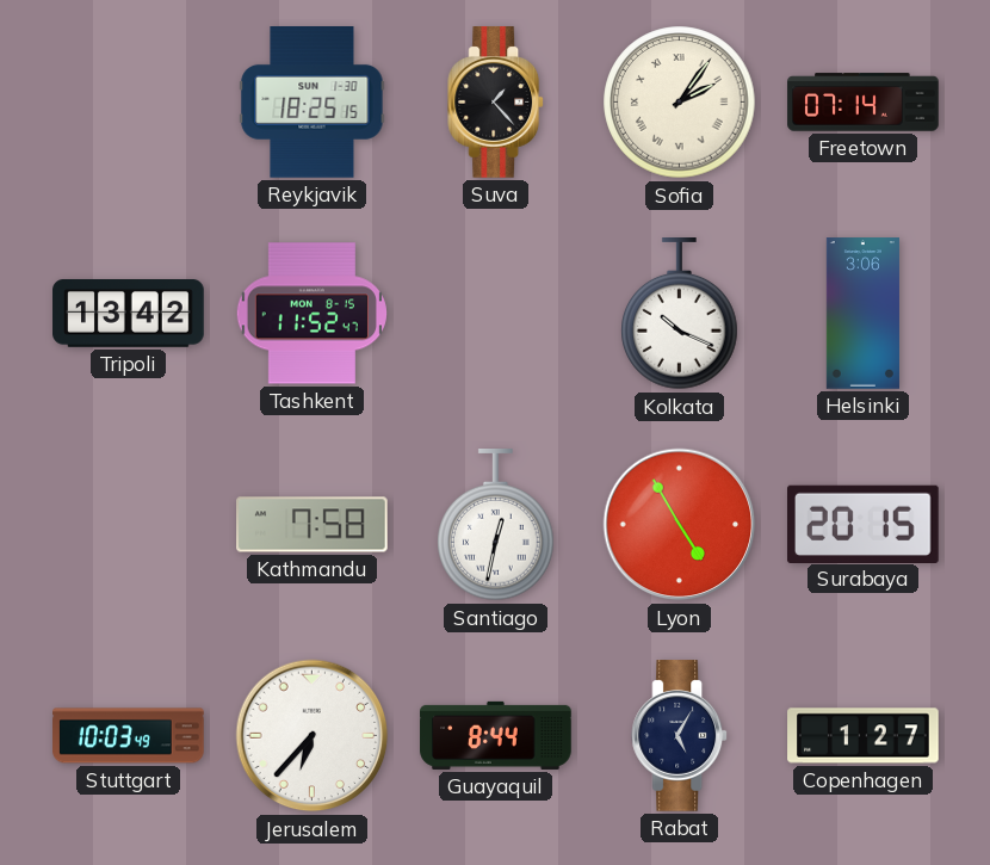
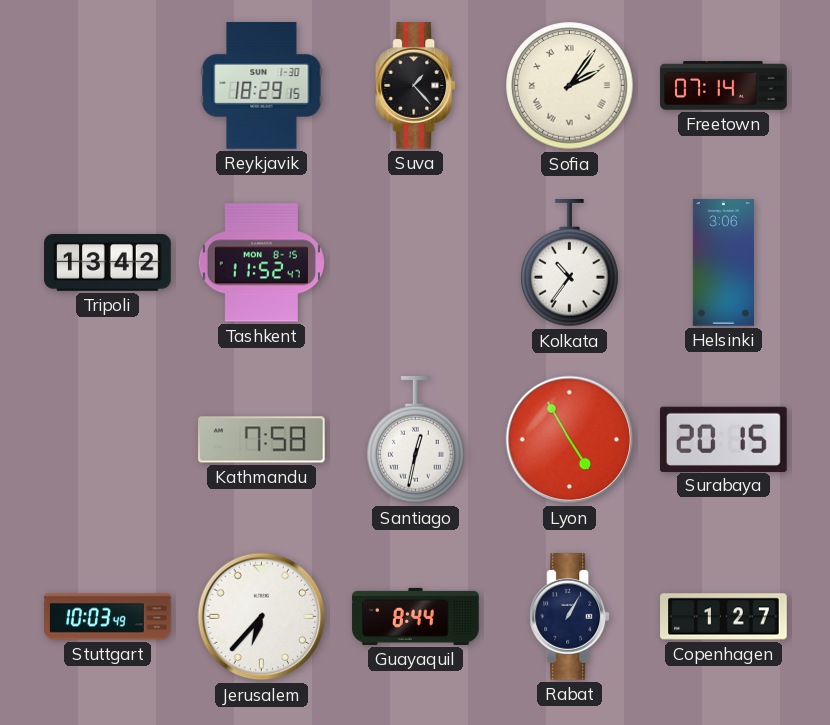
Reykjavik: 18:25 -> 18:29 (262, 86)
Kolkata: 10:19 -> 10:36 (570, 263)
Rabat: 5:05 -> 1:05 (570, 617)
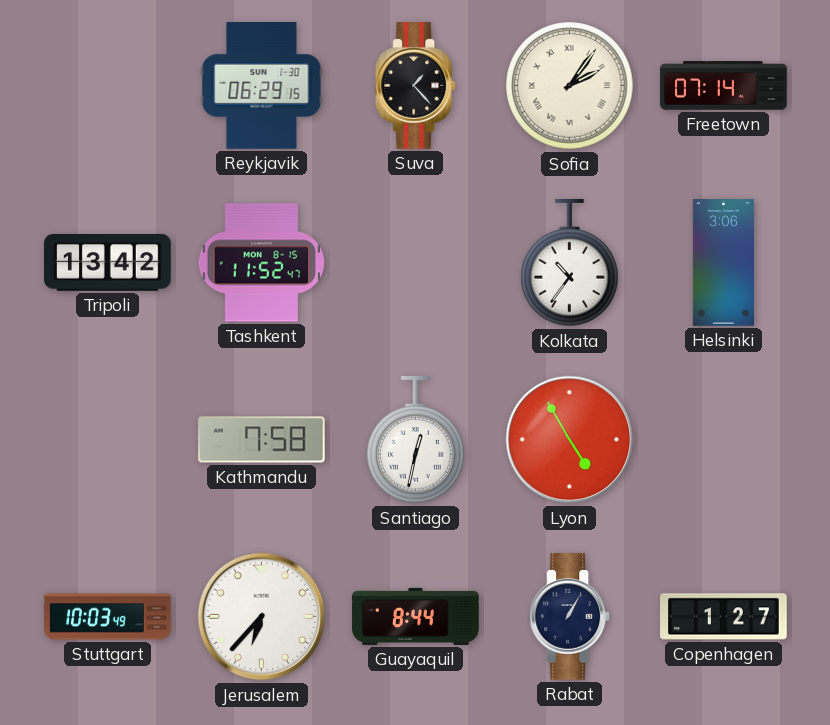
Reykjavik: 18:29 -> 06:29 (262, 86)
Surabaya: 20:15 -> none (724, 439)
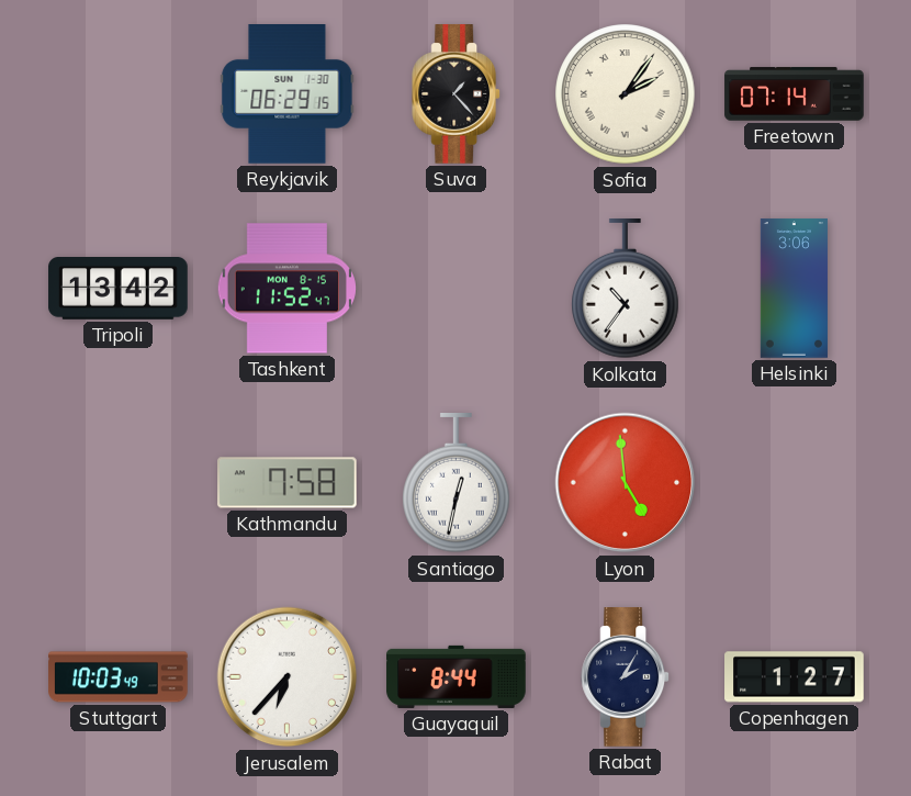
Lyon: 4:55 -> 4:59 (626, 483)
Rabat: 1:05 -> 2:05 (626, 677)
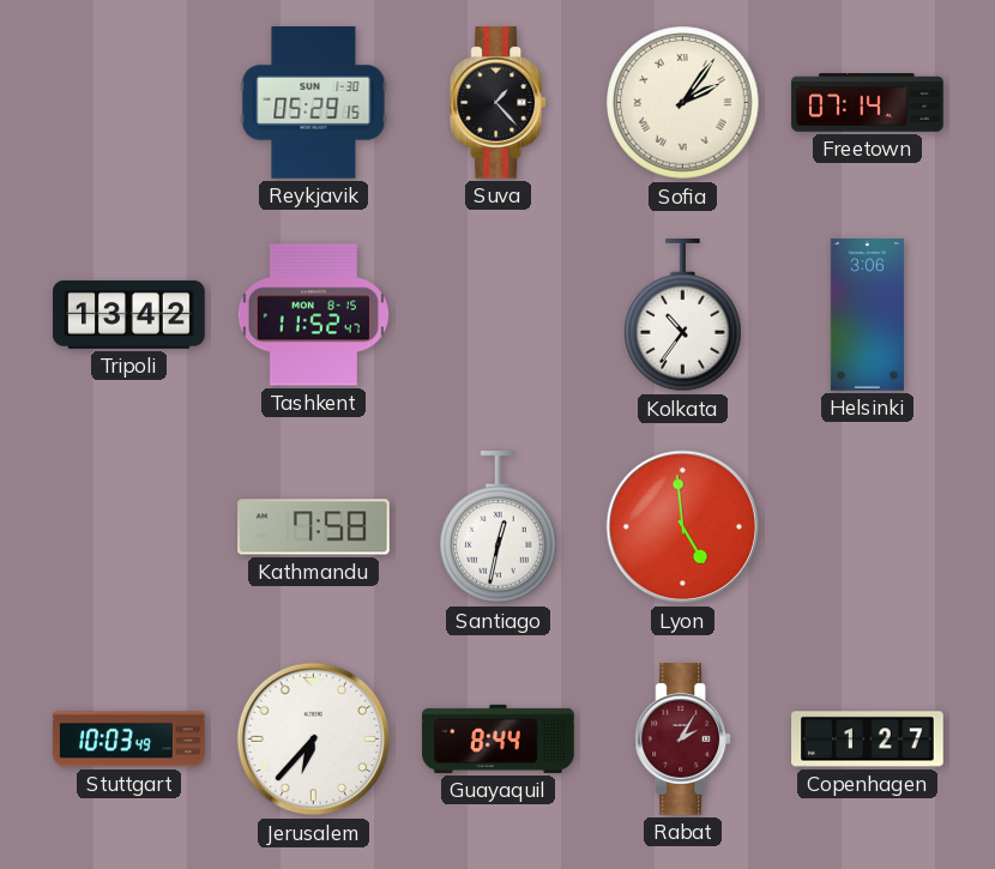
Reykjavik: 06:29 -> 05:29 (314, 103)
Rabat dial: navy -> burgundy (683, 740)
